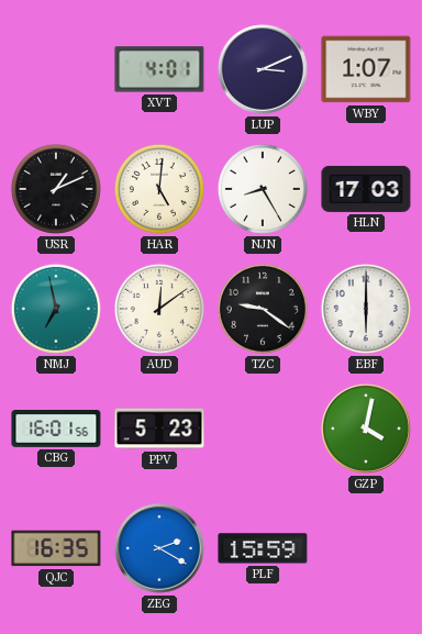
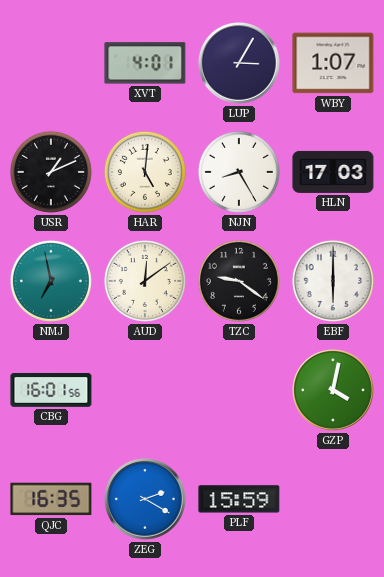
LUP: 3:11 -> 3:05 (240, 64)
PPV: 5:23 -> none (159, 429)
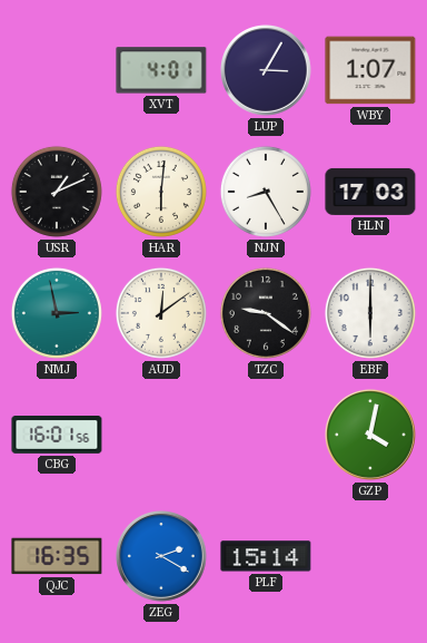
HAR: 5:01 -> 6:01 (161, 192)
NMJ: 6:58 -> 2:58 (57, 313)
PLF: 15:59 -> 15:14 (266, 556)
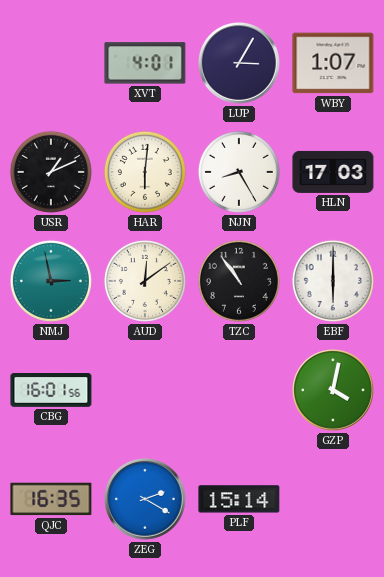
TZC: 9:21 -> 10:54 (239, 281)
